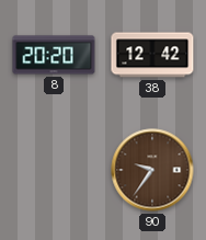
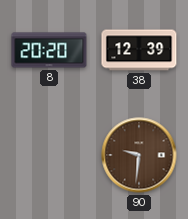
38: 12:42 -> 12:39 (139, 50)
90: 9:36 -> 9:31 (139, 155)
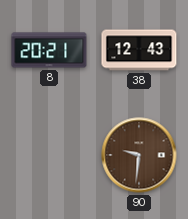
8: 20:20 -> 20:21 (49, 50)
38: 12:39 -> 12:43 (139, 50)
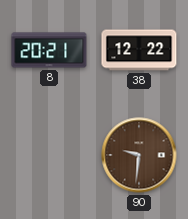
38: 12:43 -> 12:22 (139, 50)
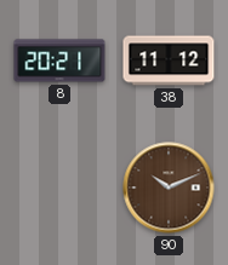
38: 12:22 -> 11:12 (169, 61)
90: 9:31 -> 10:11 (169, 188)
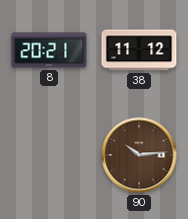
90: 10:11 -> 10:14 (139, 155)
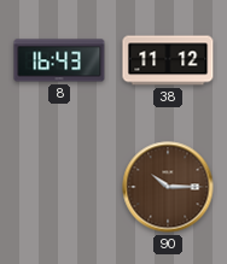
8: 20:21 -> 16:43 (59, 60)
90: 10:14 -> 10:15 (168, 187)
